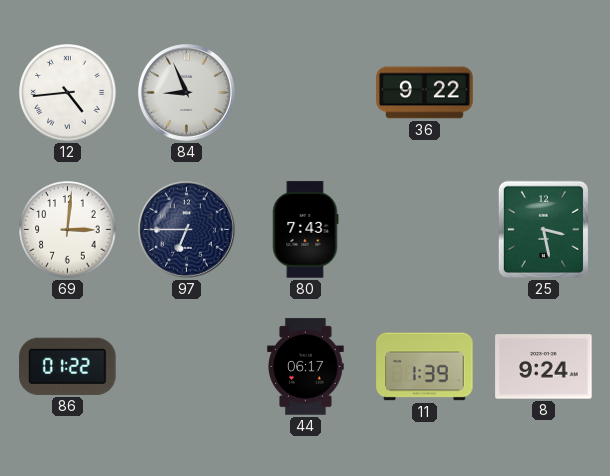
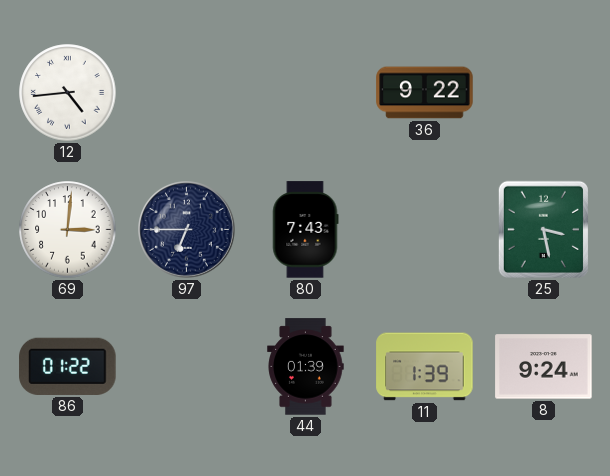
84: 8:56 -> none (187, 93)
44: 06:17 -> 01:39 (306, 367)
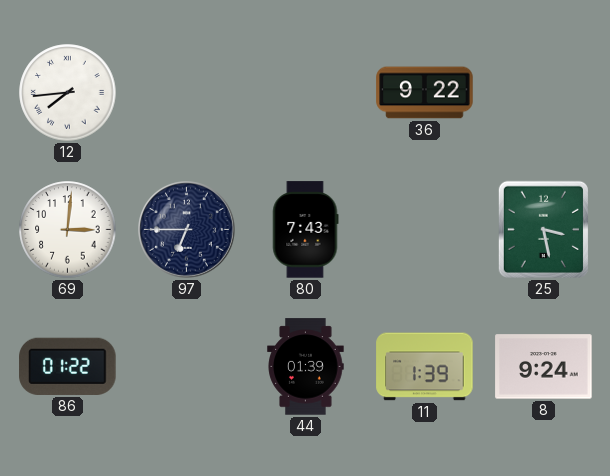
12: 4:44 -> 7:44 (68, 93)
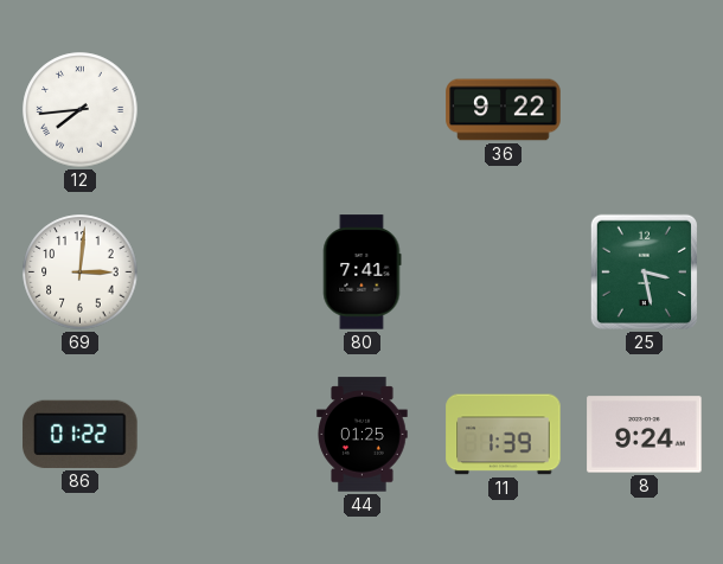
97: 6:45 -> none (187, 230)
80: 7:43 -> 7:41 (361, 273)
44: 01:39 -> 01:25 (363, 435)
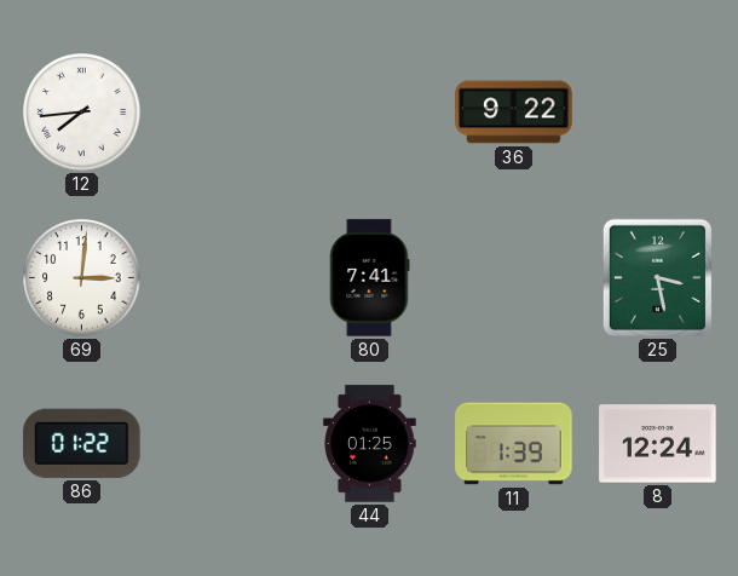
8: 9:24 -> 12:24 (658, 444)
